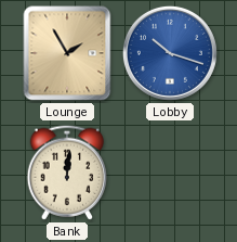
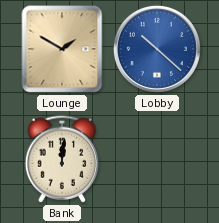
Lounge: 1:55 -> 1:50 (62, 49)
Lobby: 10:18 -> 10:22 (157, 49)
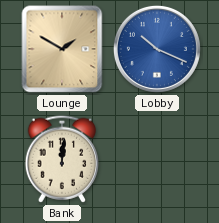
Lobby: 10:22 -> 10:19 (157, 49)
